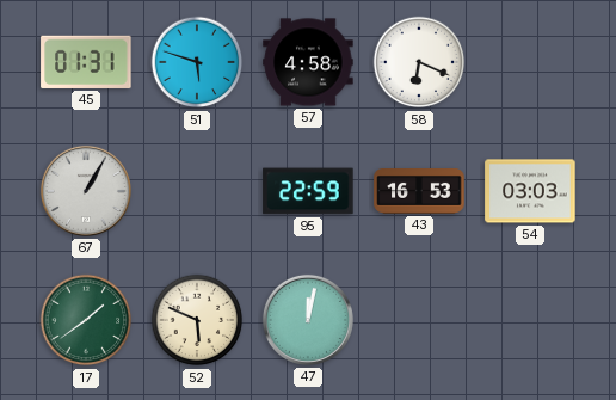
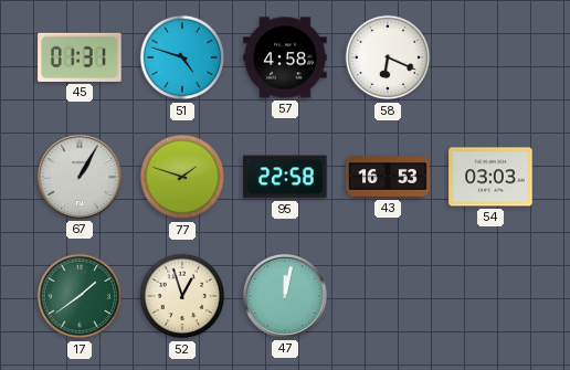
51: 5:48 -> 4:48 (182, 57)
77: none -> 1:48 (182, 177)
95: 22:59 -> 22:58 (285, 177)
52: 5:49 -> 12:57 (182, 296)
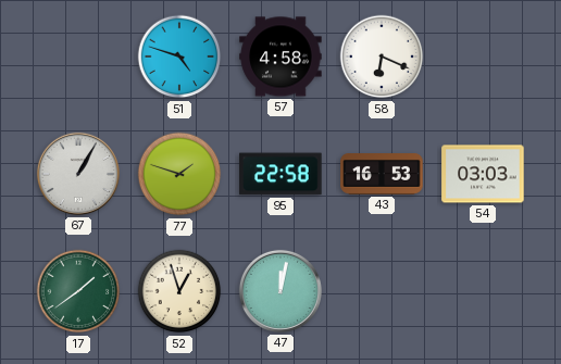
45: 01:31 -> none (80, 57)
